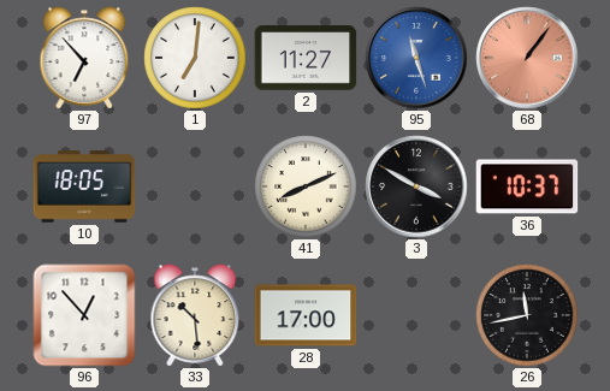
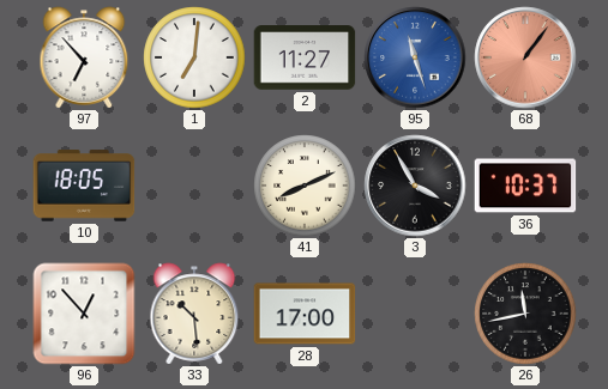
3: 3:50 -> 3:55 (415, 186)
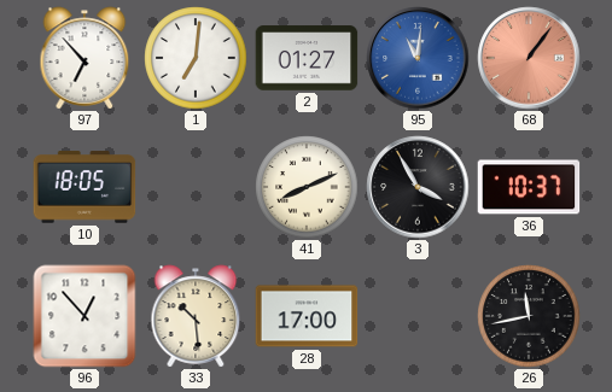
2: 11:27 -> 01:27 (307, 58)
95: 11:27 -> 11:01 (418, 58)
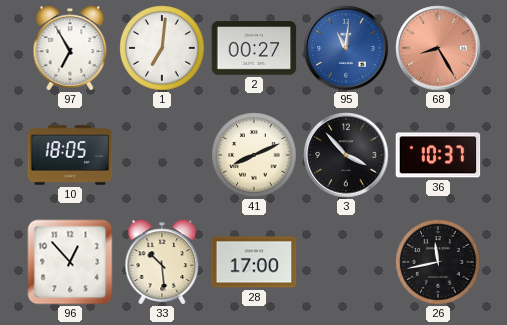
97: 6:53 -> 6:55 (70, 48)
2: 01:27 -> 00:27 (254, 48)
68: 1:06 -> 8:25 (438, 48)
3: 3:55 -> 3:53 (346, 155)
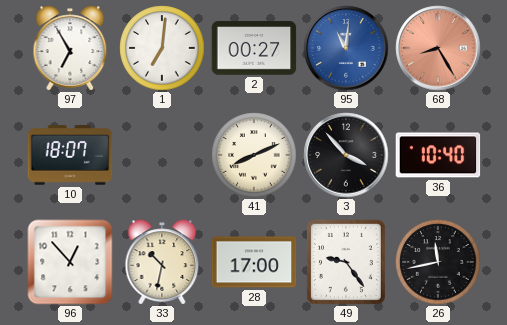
10: 18:05 -> 18:07 (70, 155)
36: 10:37 -> 10:40 (438, 155)
33: 10:29 -> 10:32 (162, 262)
49: none -> 9:24 (346, 262)
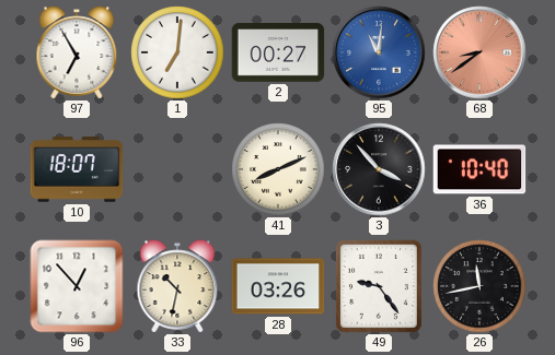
68: 8:25 -> 8:39 (479, 52)
28: 17:00 -> 03:26 (278, 286)
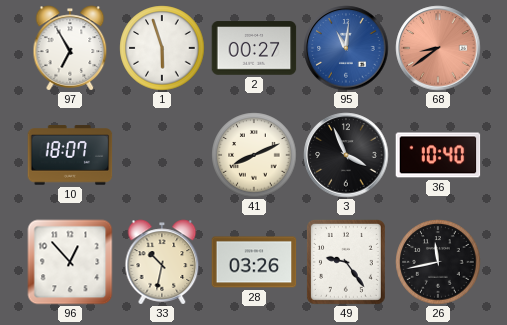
1: 7:01 -> 5:57 (162, 48)
3: 3:53 -> 3:56 (346, 155)
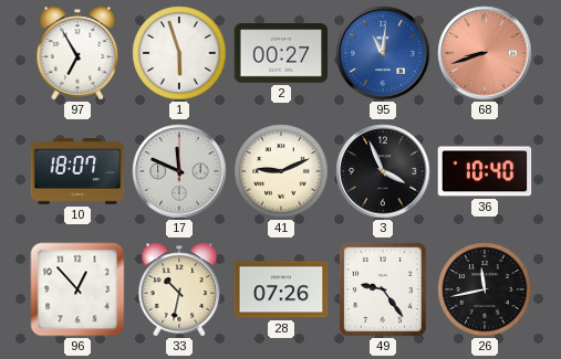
68: 8:39 -> 8:42 (485, 53)
17: none -> 11:49 (179, 171)
41: 8:11 -> 9:11 (281, 171)
28: 03:26 -> 07:26 (281, 289)
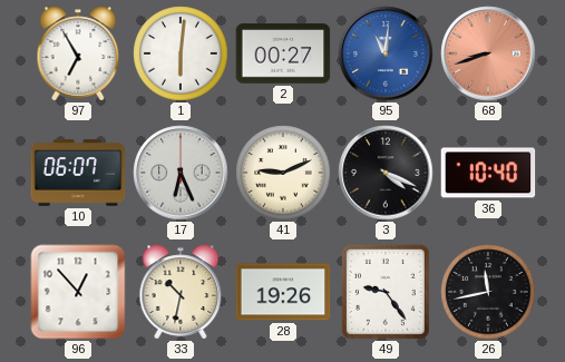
1: 5:57 -> 6:01 (181, 53)
10: 18:07 -> 06:07 (78, 173)
17: 11:49 -> 6:26 (181, 173)
3: 3:56 -> 4:19 (386, 173)
28: 07:26 -> 19:26 (283, 292)
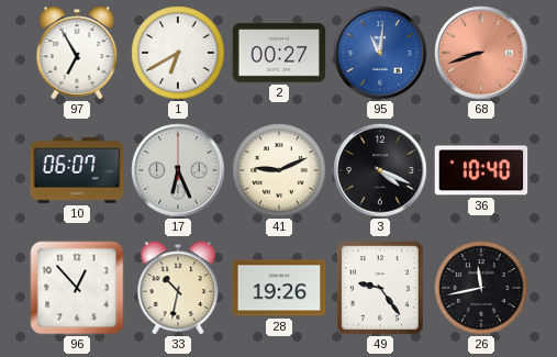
1: 6:01 -> 6:40 (178, 53)
